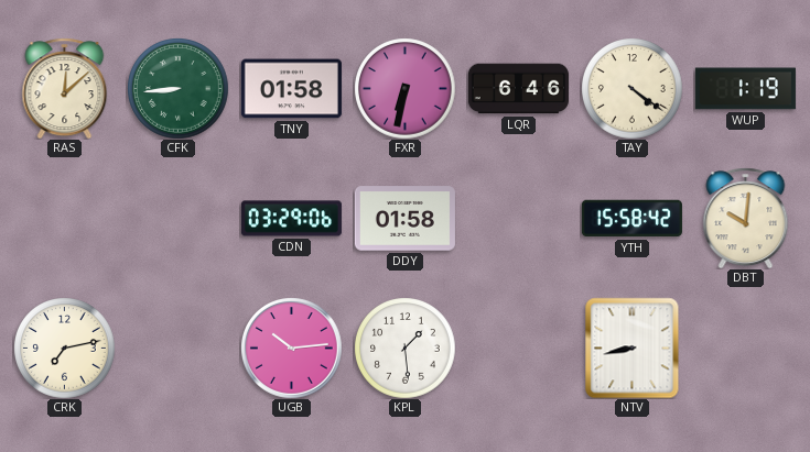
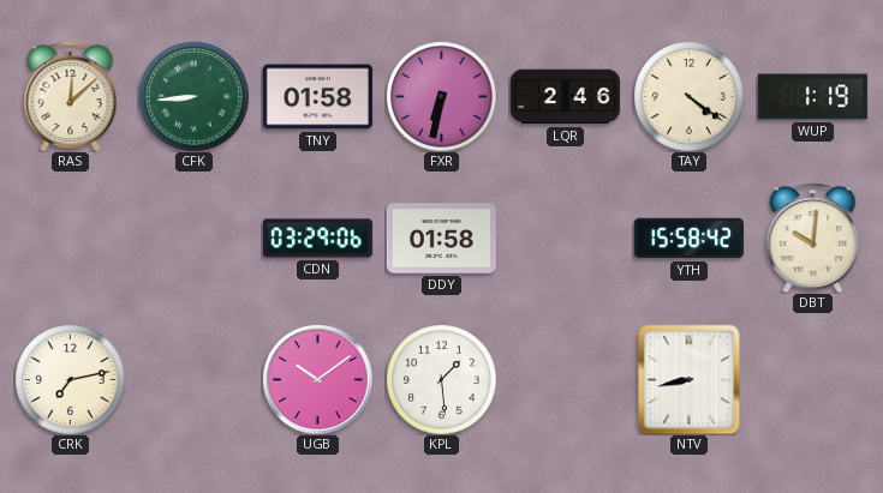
LQR: 6:46 -> 2:46 (565, 97)
UGB: 10:14 -> 10:09 (318, 380)
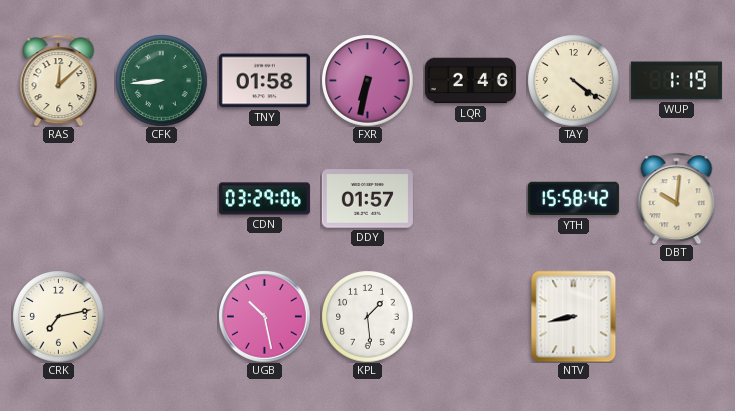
DDY: 01:58 -> 01:57 (367, 199)
UGB: 10:09 -> 10:28 (265, 317)
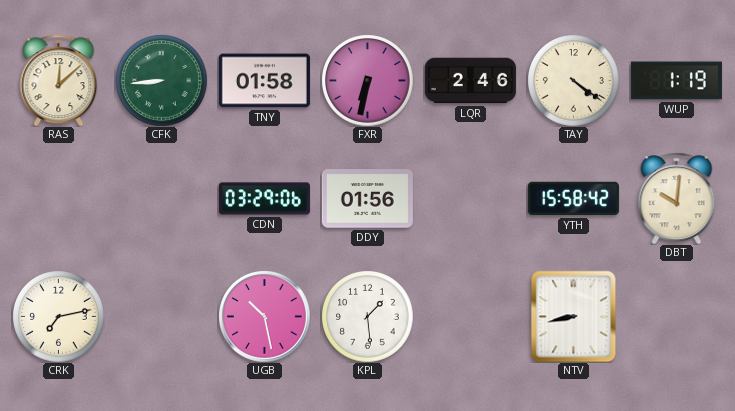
DDY: 01:57 -> 01:56 (367, 199)
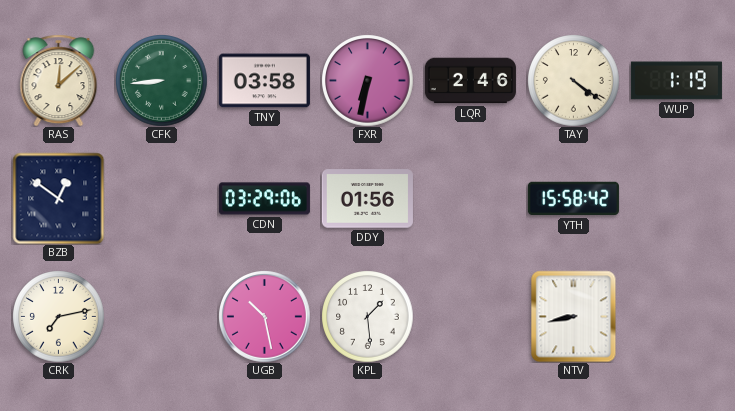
TNY: 01:58 -> 03:58 (264, 81)
BZB: none -> 12:51 (58, 198)
DBT: 10:01 -> none (677, 198)
